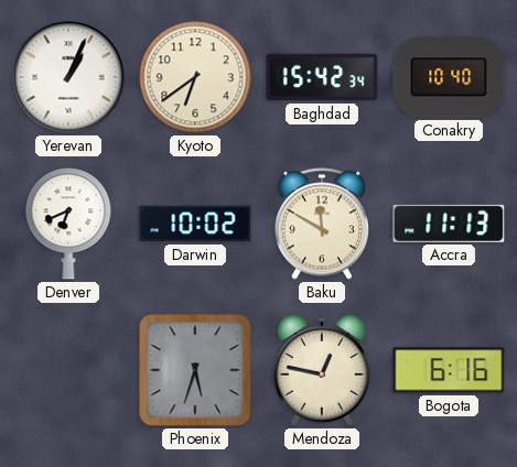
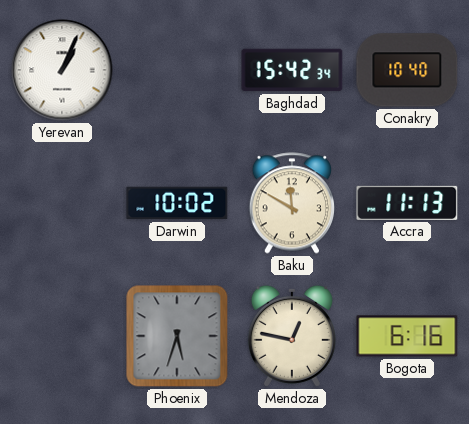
Kyoto: 6:39 -> none (195, 77)
Denver: 6:41 -> none (68, 224)
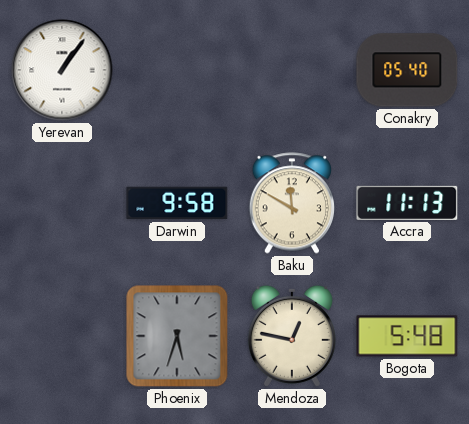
Yerevan: 1:04 -> 1:06 (62, 70)
Baghdad: 15:42 -> none (292, 70)
Conakry: 10:40 -> 05:40 (407, 70)
Darwin: 10:02 -> 9:58 (177, 203)
Bogota: 6:16 -> 5:48 (407, 336)
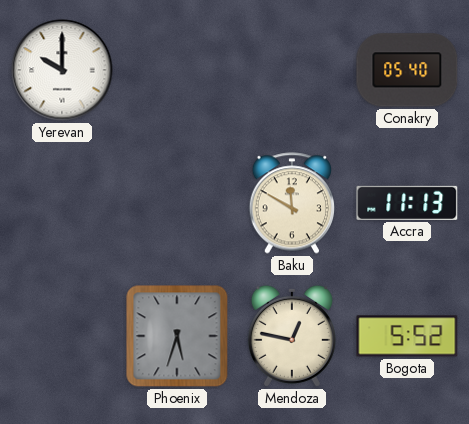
Yerevan: 1:06 -> 10:00 (62, 70)
Darwin: 9:58 -> none (177, 203)
Bogota: 5:48 -> 5:52 (407, 336)
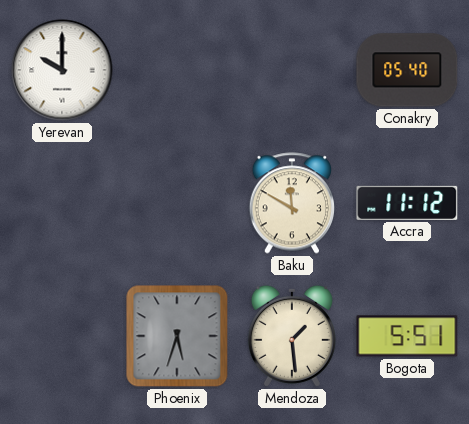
Accra: 11:13 -> 11:12 (407, 203)
Mendoza: 12:47 -> 1:29 (292, 336)
Bogota: 5:52 -> 5:51 (407, 336)
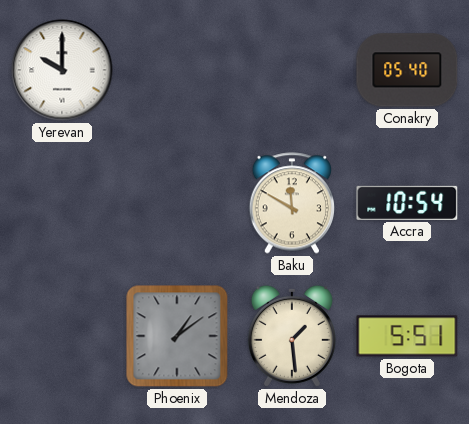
Accra: 11:12 -> 10:54 (407, 203)
Phoenix: 5:33 -> 1:09 (177, 336)
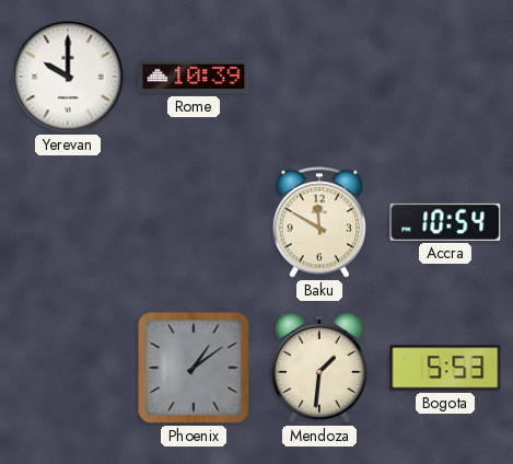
Rome: none -> 10:39 (194, 77)
Conakry: 05:40 -> none (407, 70)
Mendoza: 1:29 -> 1:31 (319, 368)
Bogota: 5:51 -> 5:53 (445, 368)
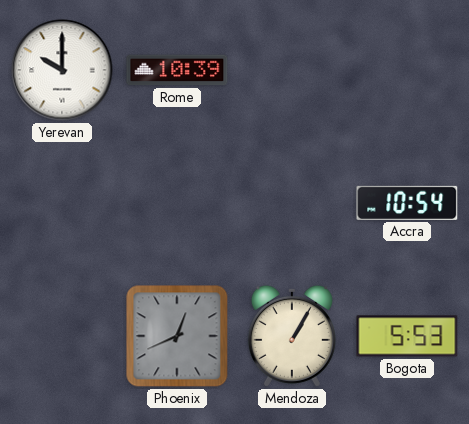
Baku: 11:50 -> none (318, 222)
Phoenix: 1:09 -> 12:41 (177, 336)
Mendoza: 1:31 -> 1:05 (292, 336)
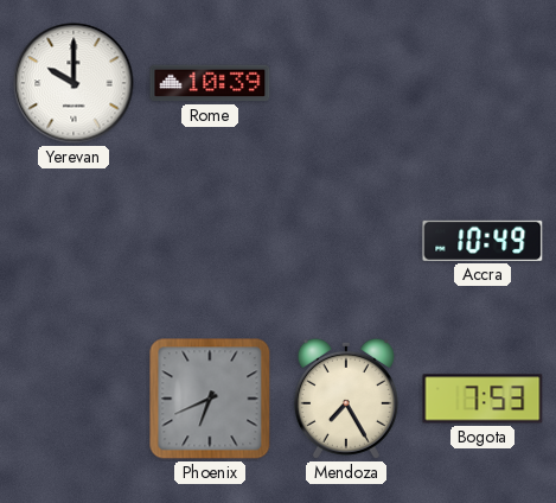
Accra: 10:54 -> 10:49 (482, 241)
Phoenix: 12:41 -> 6:41 (210, 399)
Mendoza: 1:05 -> 7:25 (346, 399)
Bogota: 5:53 -> 7:53 (482, 399)
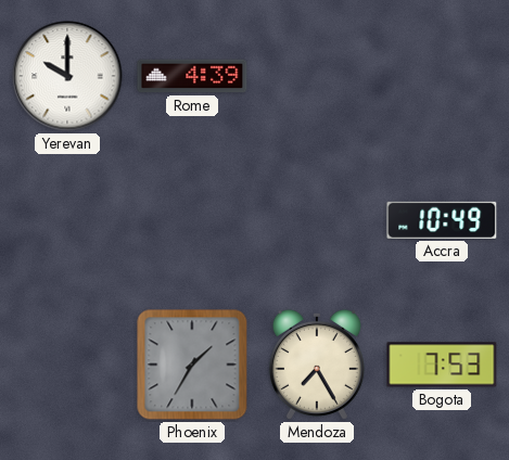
Rome: 10:39 -> 4:39 (192, 76)
Phoenix: 6:41 -> 1:35 (192, 365)
